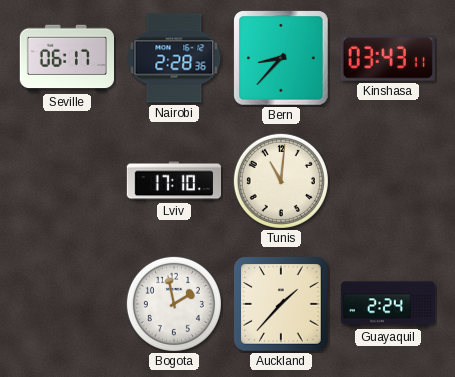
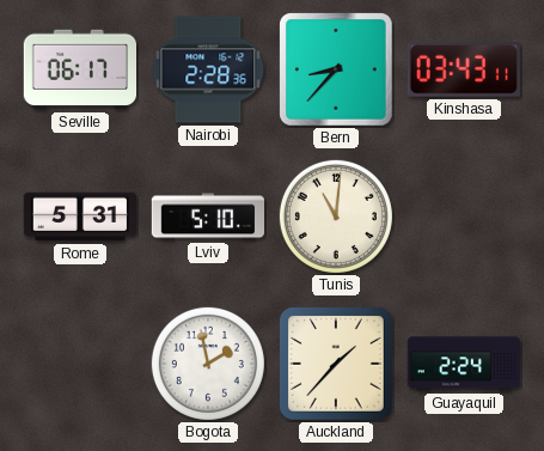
Rome: none -> 5:31 (79, 217)
Lviv: 17:10 -> 5:10 (207, 217)
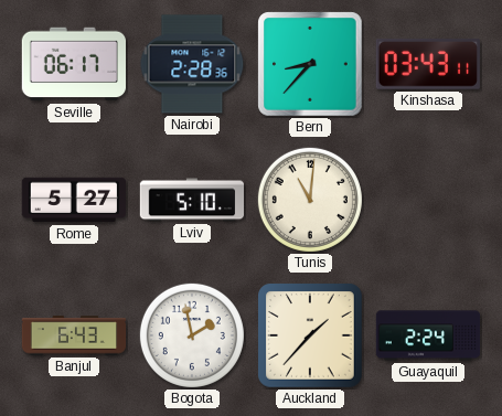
Rome: 5:31 -> 5:27 (73, 200)
Banjul: none -> 6:43 (74, 335)
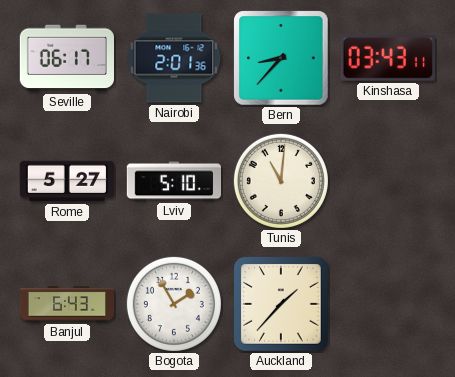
Nairobi: 2:28 -> 2:01 (174, 58)
Bogota: 1:58 -> 1:55 (174, 304)
Guayaquil: 2:24 -> none (428, 335)
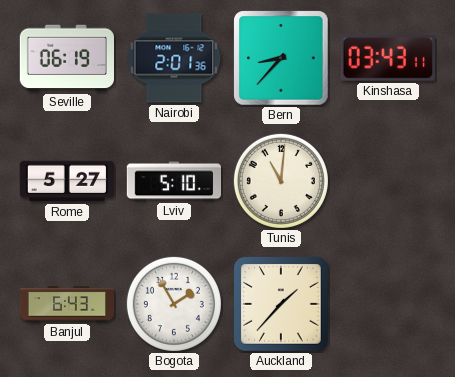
Seville: 06:17 -> 06:19 (66, 58)
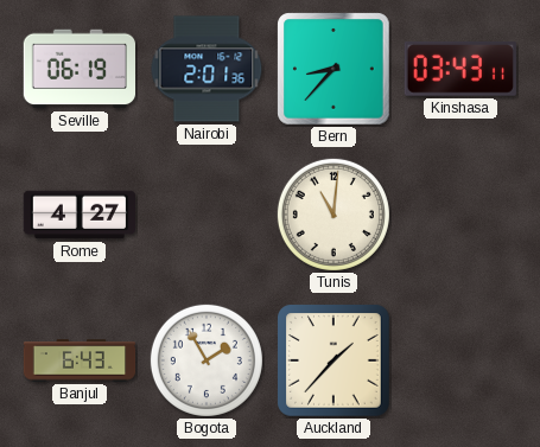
Rome: 5:27 -> 4:27 (78, 215)
Lviv: 5:10 -> none (173, 181)
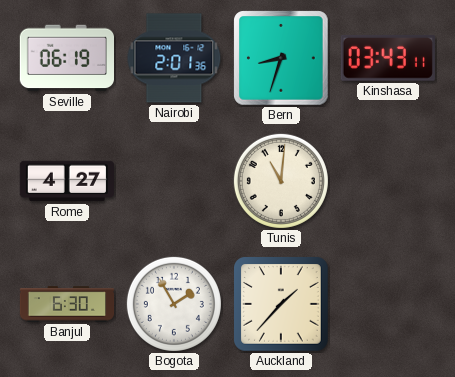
Bern: 8:37 -> 8:33 (281, 58)
Banjul: 6:43 -> 6:30 (67, 304)
